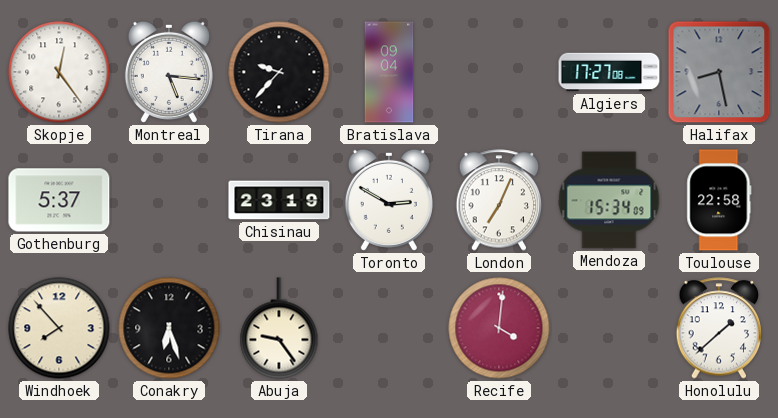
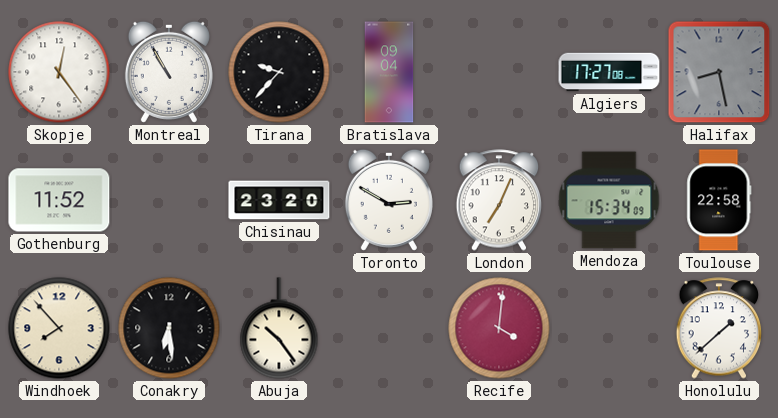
Montreal: 5:16 -> 10:55 (169, 72)
Gothenburg: 5:37 -> 11:52 (59, 200)
Chisinau: 23:19 -> 23:20 (279, 200)
Conakry: 6:27 -> 6:29 (169, 328)
Abuja: 9:24 -> 10:24 (279, 328)
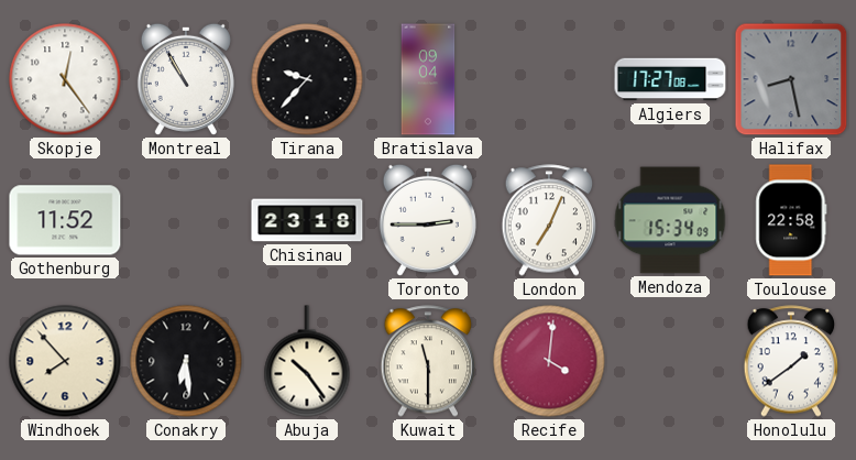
Chisinau: 23:20 -> 23:18 (307, 220)
Toronto: 2:50 -> 2:45 (428, 220)
Kuwait: none -> 11:30 (428, 361)
Honolulu: 1:38 -> 1:39 (791, 361)
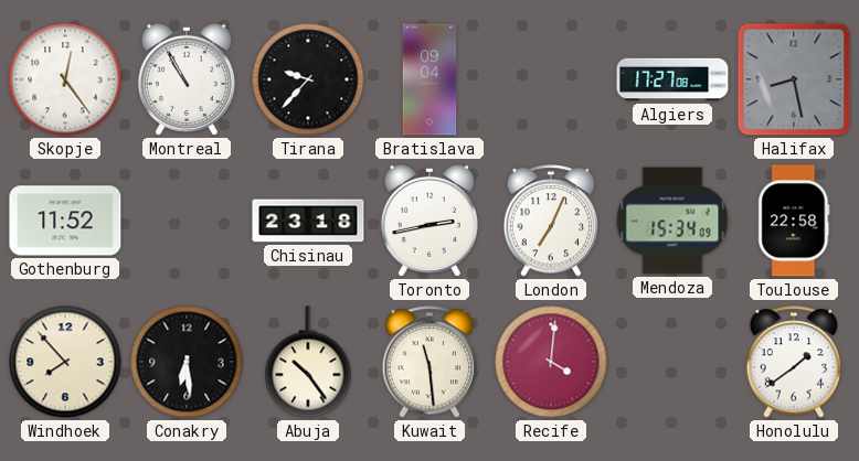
Toronto: 2:45 -> 2:43 (430, 221)
Kuwait: 11:30 -> 11:29 (430, 362)
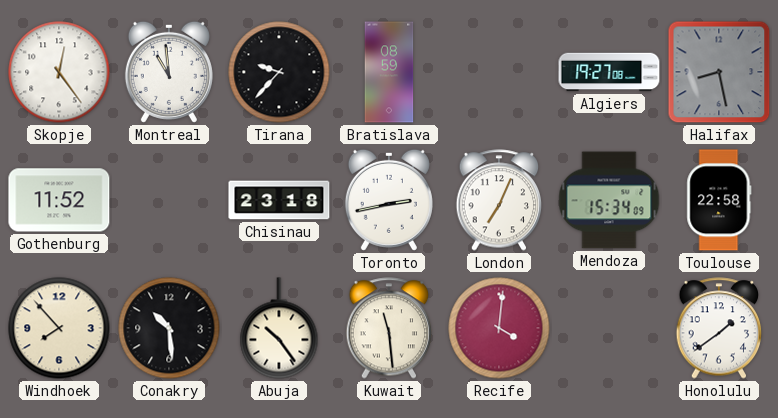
Montreal: 10:55 -> 10:59 (169, 72)
Bratislava: 09:04 -> 08:59 (389, 72)
Algiers: 17:27 -> 19:27 (609, 72)
Conakry: 6:29 -> 10:29 (169, 328)
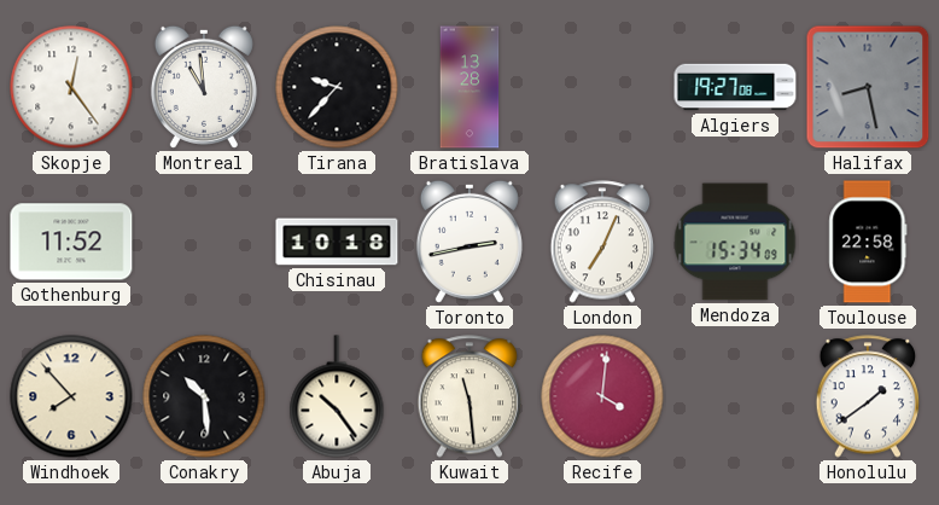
Bratislava: 08:59 -> 13:28 (469, 87)
Chisinau: 23:18 -> 10:18 (337, 242)
